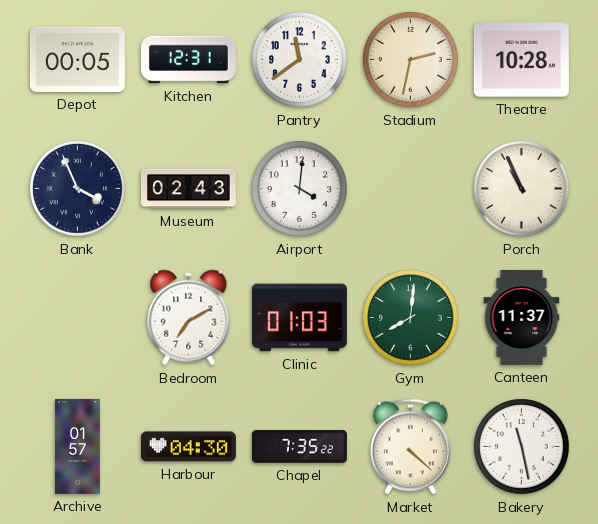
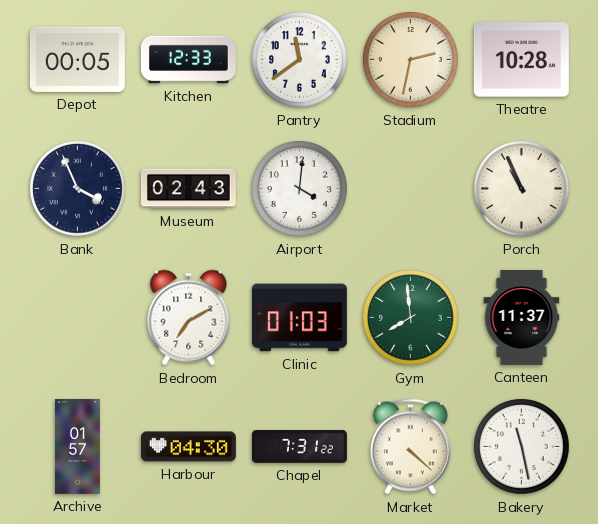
Kitchen: 12:31 -> 12:33 (188, 60)
Gym: 8:01 -> 7:59 (411, 318)
Chapel: 7:35 -> 7:31 (299, 447)
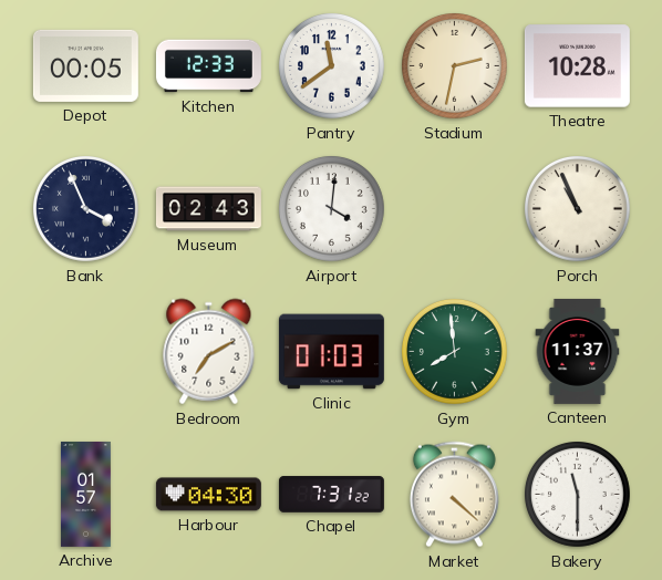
Bakery: 11:28 -> 11:30 (578, 495)
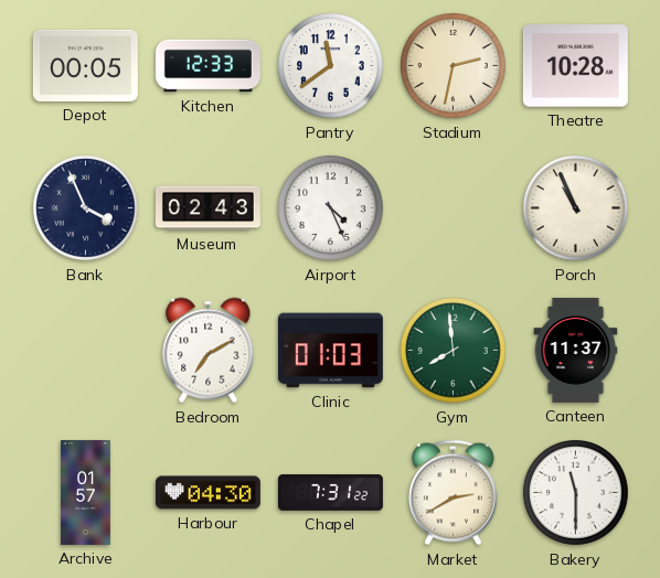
Airport: 4:01 -> 4:26 (331, 208)
Market: 4:22 -> 2:40 (453, 493)
